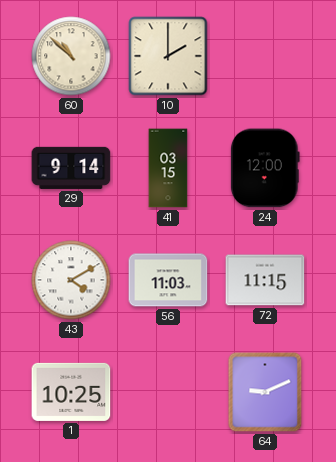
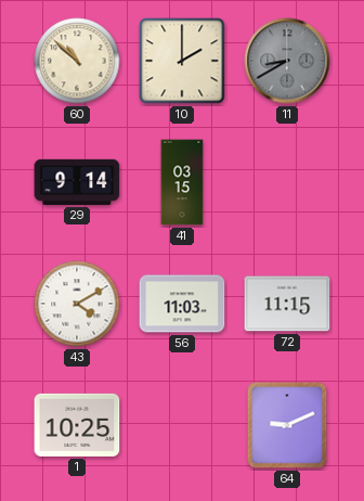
11: none -> 8:40 (287, 61)
24: 12:00 -> none (265, 168)
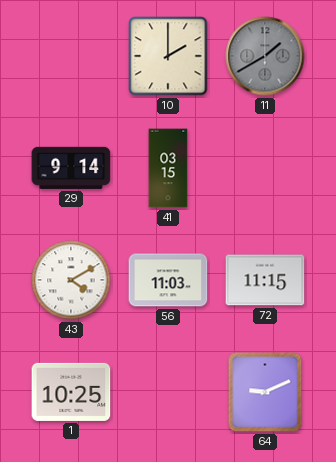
60: 10:52 -> none (77, 61)
11: 8:40 -> 1:40 (265, 56)
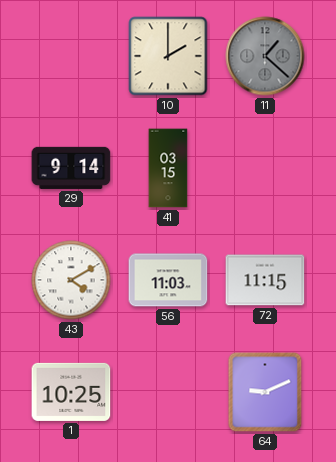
11: 1:40 -> 1:22 (265, 56)
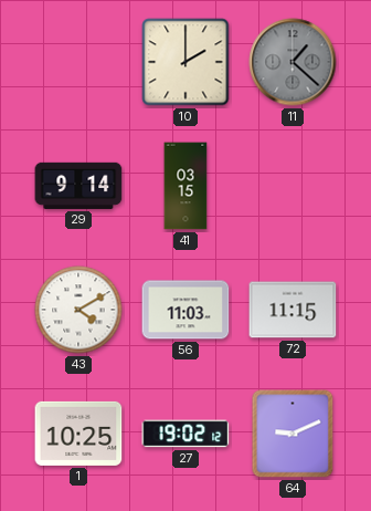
27: none -> 19:02 (185, 434)
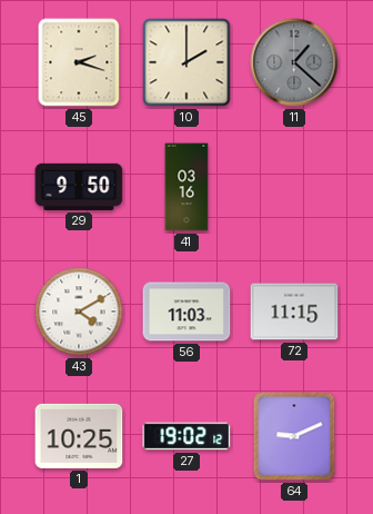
45: none -> 2:18 (79, 62)
29: 9:14 -> 9:50 (79, 187)
41: 03:15 -> 03:16 (186, 187)
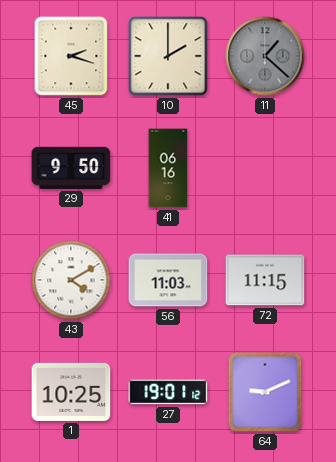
41: 03:16 -> 06:16 (168, 168)
27: 19:02 -> 19:01 (168, 392)
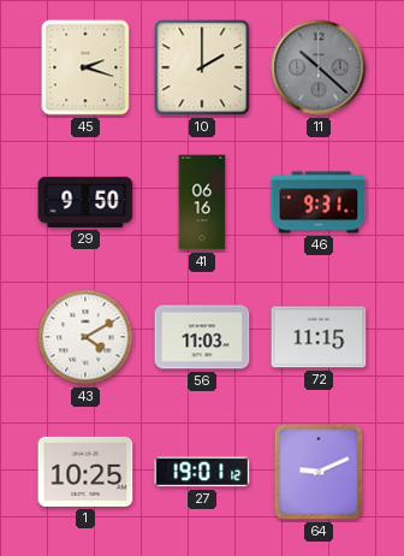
11: 1:22 -> 10:22 (319, 67)
46: none -> 9:31 (319, 202)
